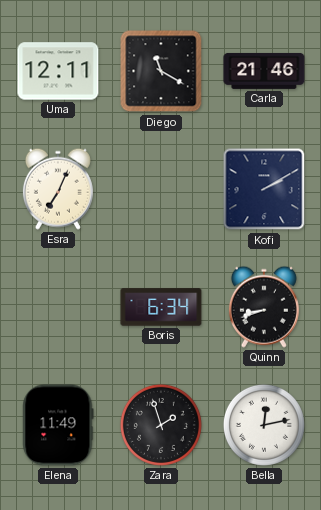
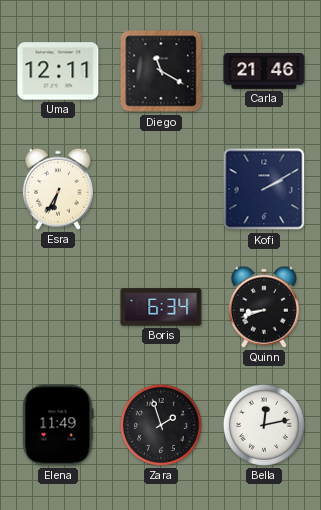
Esra: 7:04 -> 6:35 (58, 189)
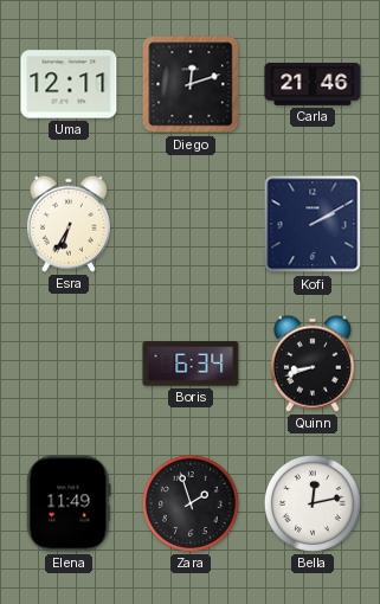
Diego: 11:20 -> 12:12 (191, 84)
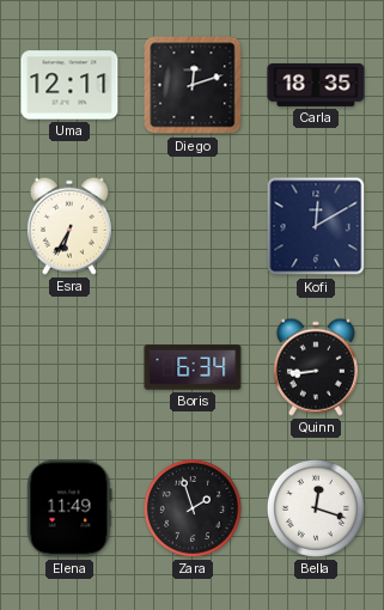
Carla: 21:46 -> 18:35 (316, 85)
Kofi: 2:10 -> 12:10 (316, 226)
Quinn: 8:42 -> 8:44 (316, 367)
Bella: 12:13 -> 12:18 (316, 508)
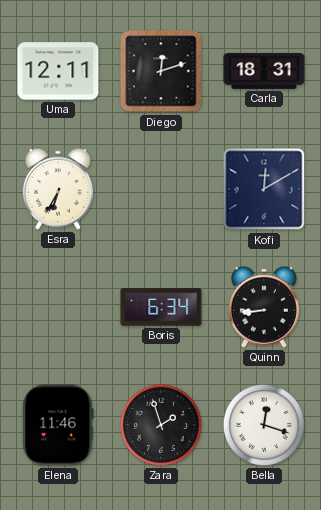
Carla: 18:35 -> 18:31 (264, 71)
Elena: 11:49 -> 11:46 (58, 425)
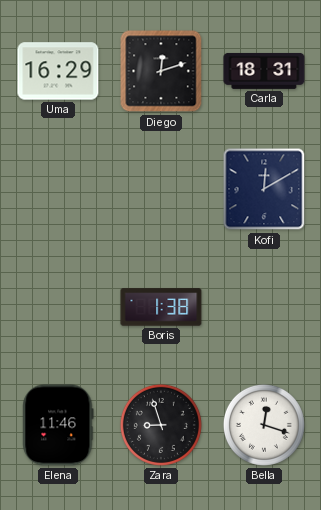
Uma: 12:11 -> 16:29 (58, 71)
Esra: 6:35 -> none (58, 189)
Boris: 6:34 -> 1:38 (161, 307)
Quinn: 8:44 -> none (264, 307)
Zara: 1:57 -> 8:57 (161, 425)
